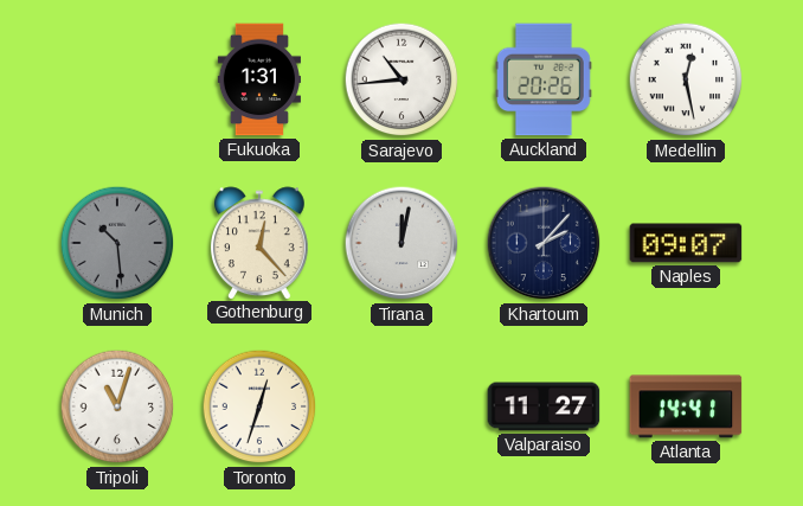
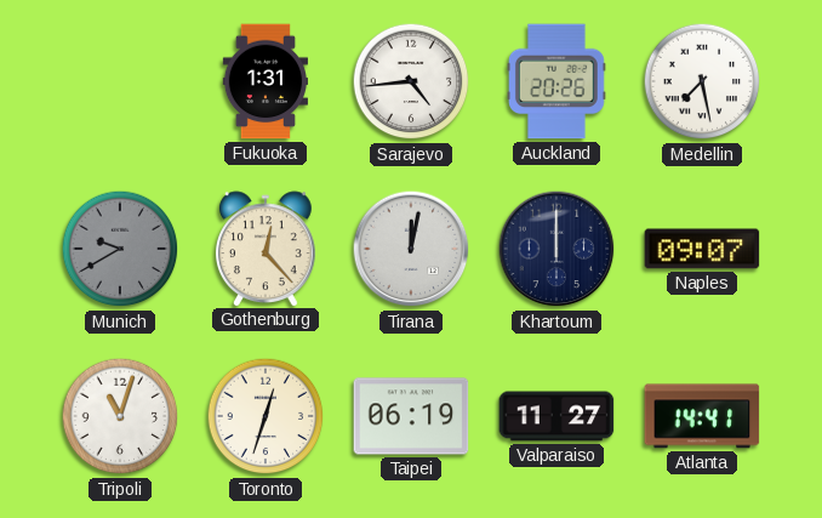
Sarajevo: 10:44 -> 4:44 (411, 81)
Medellin: 12:28 -> 7:28 (702, 81)
Munich: 10:29 -> 9:40 (120, 249)
Khartoum: 2:07 -> 12:00 (556, 249)
Taipei: none -> 06:19 (411, 416)
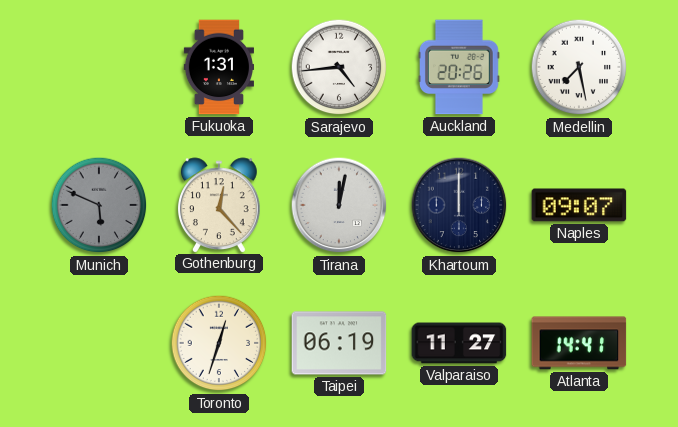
Munich: 9:40 -> 5:49 (99, 205)
Tripoli: 11:03 -> none (120, 416)
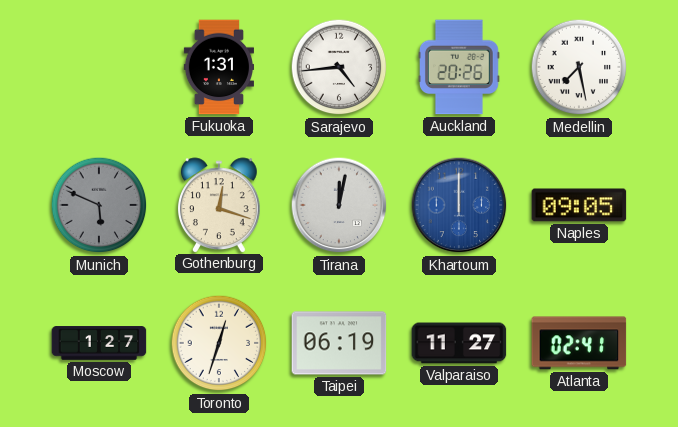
Gothenburg: 12:23 -> 12:18 (219, 205)
Khartoum dial: navy -> blue (459, 205)
Naples: 09:07 -> 09:05 (579, 205)
Moscow: none -> 1:27 (99, 343)
Atlanta: 14:41 -> 02:41 (579, 343)
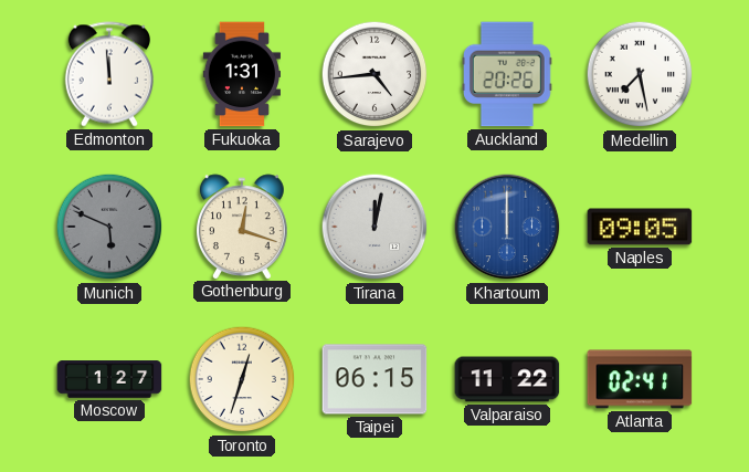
Edmonton: none -> 11:59 (108, 74)
Taipei: 06:19 -> 06:15 (374, 379)
Valparaiso: 11:27 -> 11:22 (507, 379)
